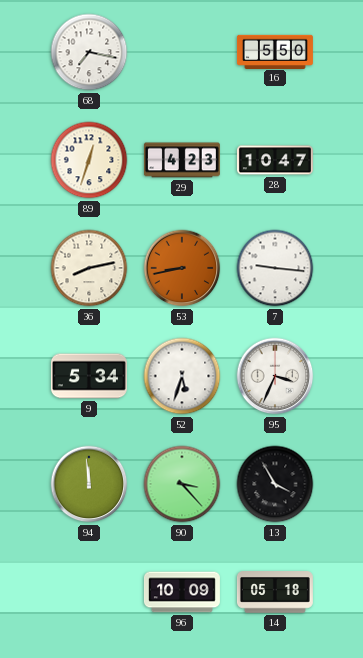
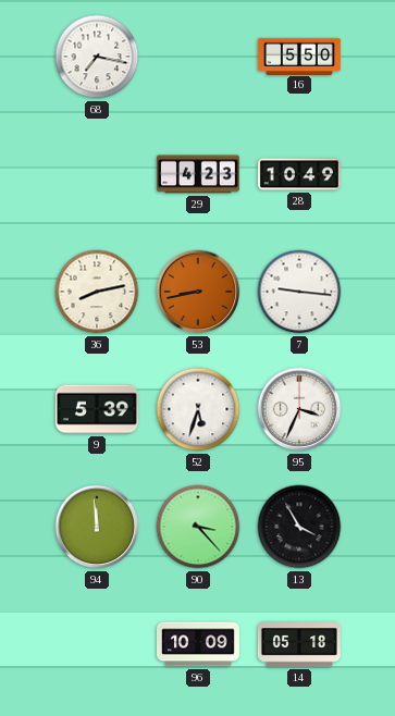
89: 12:33 -> none (89, 160)
28: 10:47 -> 10:49 (299, 174)
9: 5:34 -> 5:39 (97, 409)
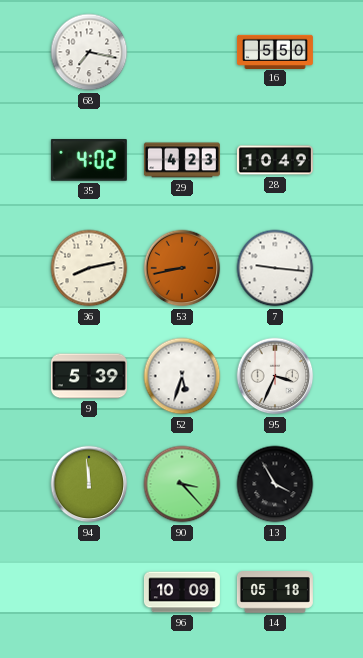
35: none -> 4:02 (89, 161)
